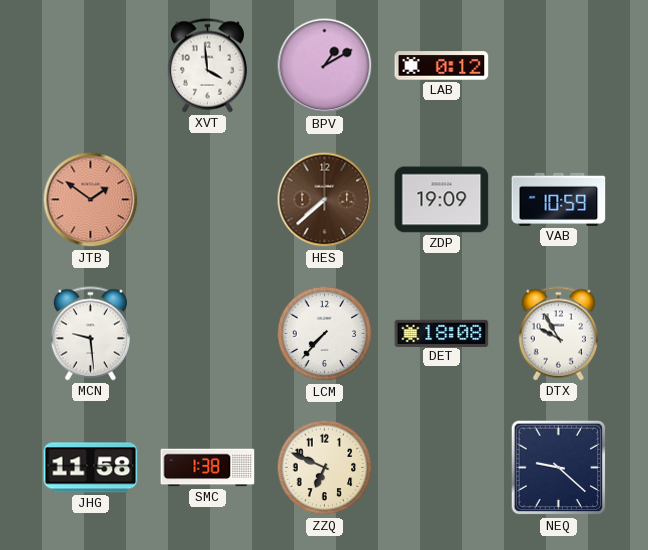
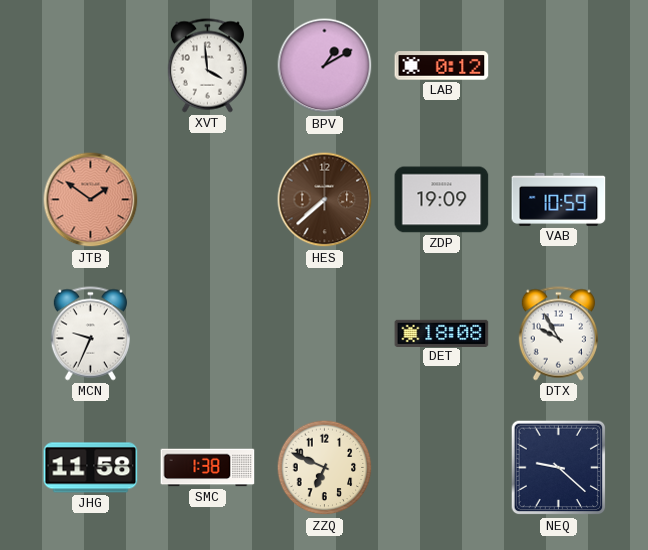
MCN: 9:29 -> 9:34 (90, 334)
LCM: 7:37 -> none (325, 334)
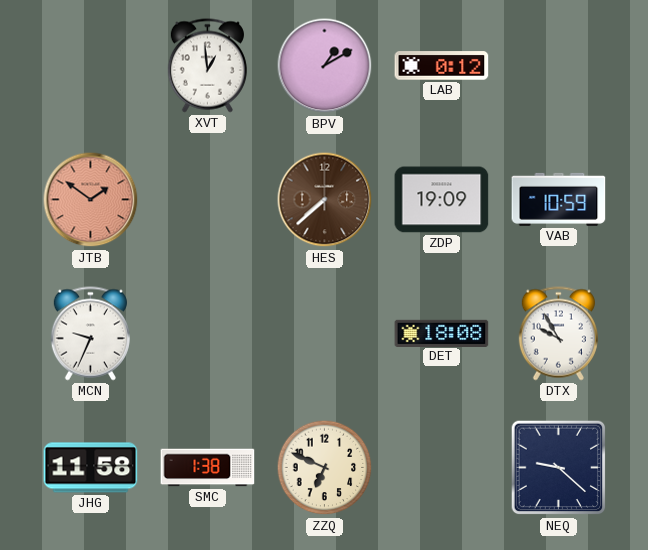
XVT: 3:59 -> 12:59 (207, 66)
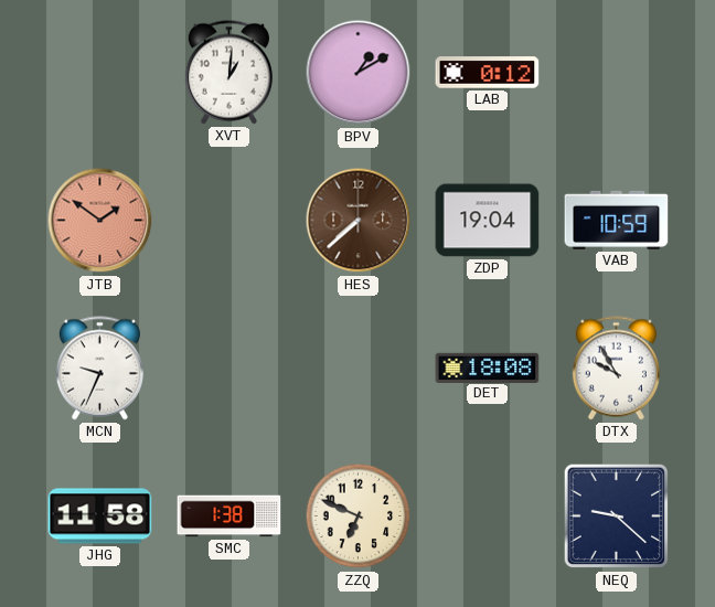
XVT: 12:59 -> 1:01 (228, 73)
ZDP: 19:09 -> 19:04 (488, 221)
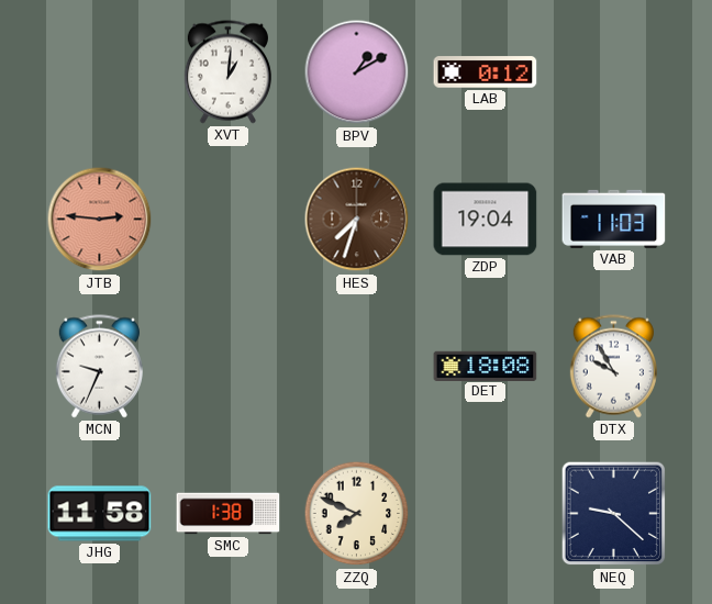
JTB: 1:51 -> 2:46 (100, 220)
HES: 7:38 -> 7:33 (357, 220)
VAB: 10:59 -> 11:03 (614, 219)
ZZQ: 6:49 -> 7:49 (357, 514)
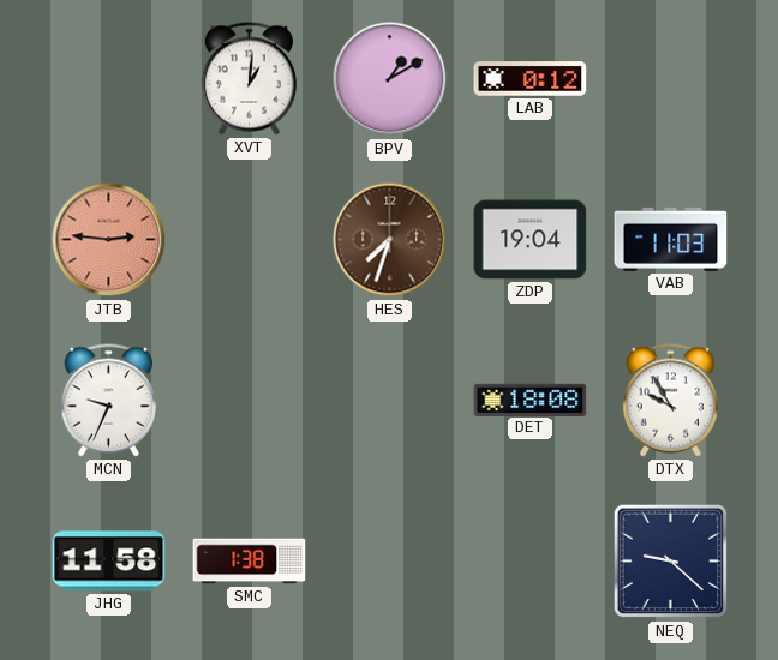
ZZQ: 7:49 -> none (357, 514)
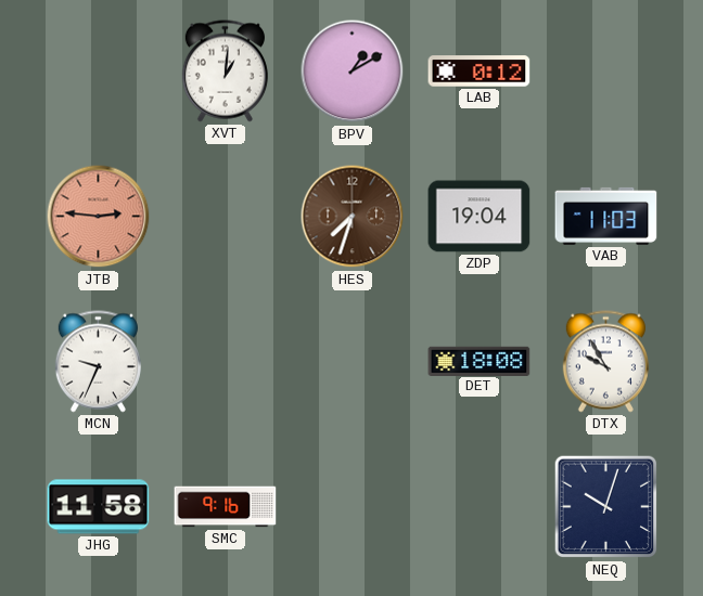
SMC: 1:38 -> 9:16 (226, 507)
NEQ: 9:22 -> 10:03 (606, 507)
